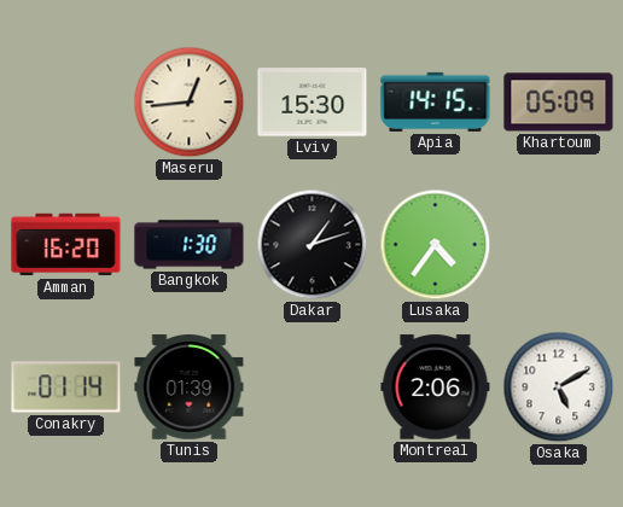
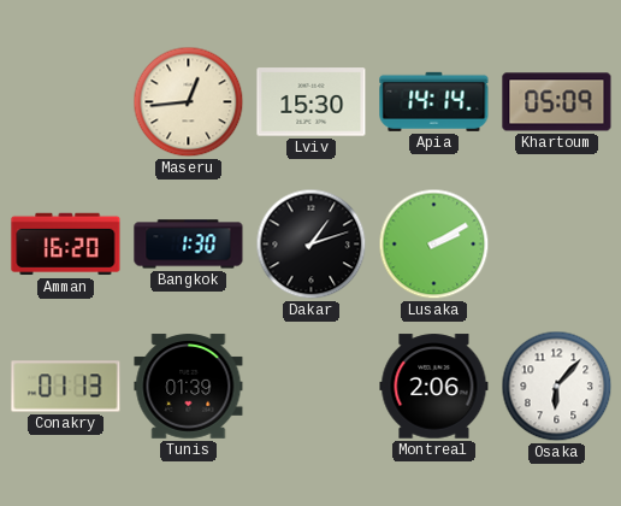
Apia: 14:15 -> 14:14 (434, 101)
Lusaka: 4:36 -> 2:10 (434, 245)
Conakry: 01:14 -> 01:13 (66, 387)
Osaka: 5:10 -> 6:07 (557, 387)
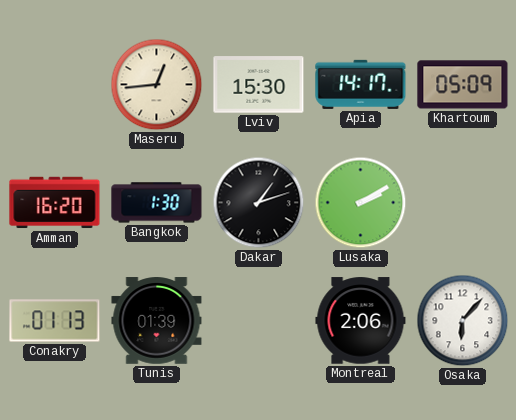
Apia: 14:14 -> 14:17 (361, 84)
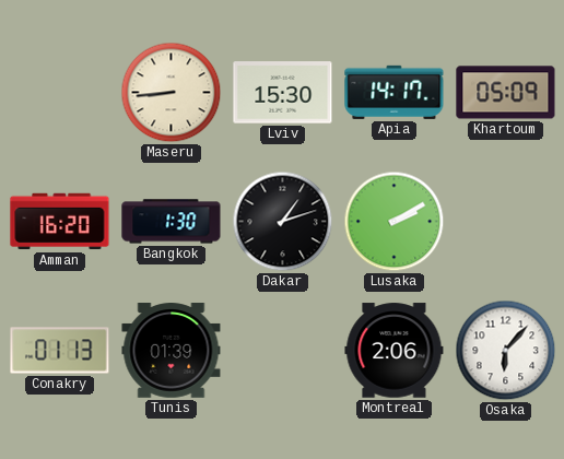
Maseru: 12:44 -> 8:44 (172, 93)
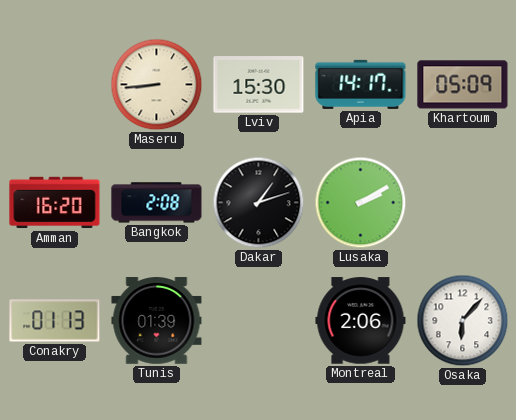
Bangkok: 1:30 -> 2:08 (157, 203)
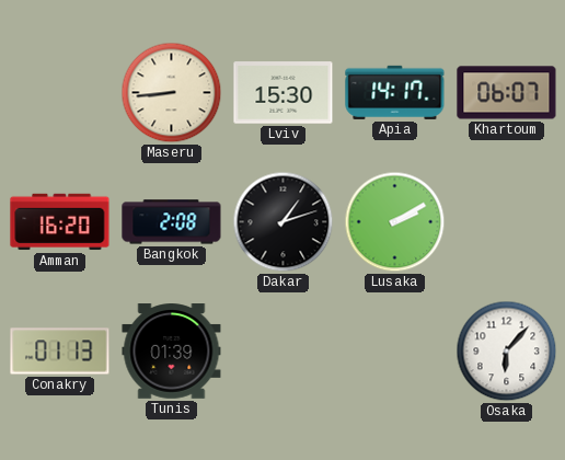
Khartoum: 05:09 -> 06:07 (507, 93)
Montreal: 2:06 -> none (361, 321)
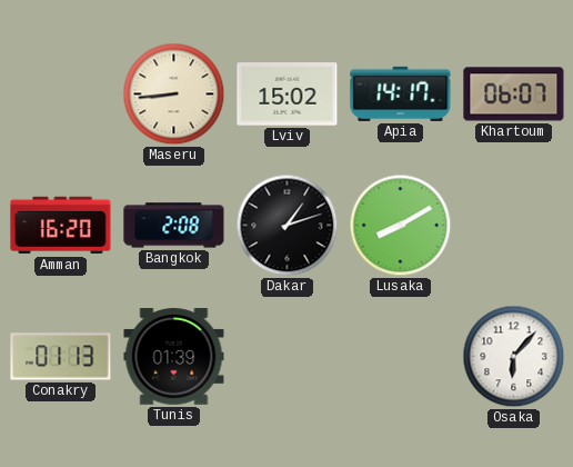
Lviv: 15:30 -> 15:02 (288, 95)
Lusaka: 2:10 -> 8:10 (401, 226)
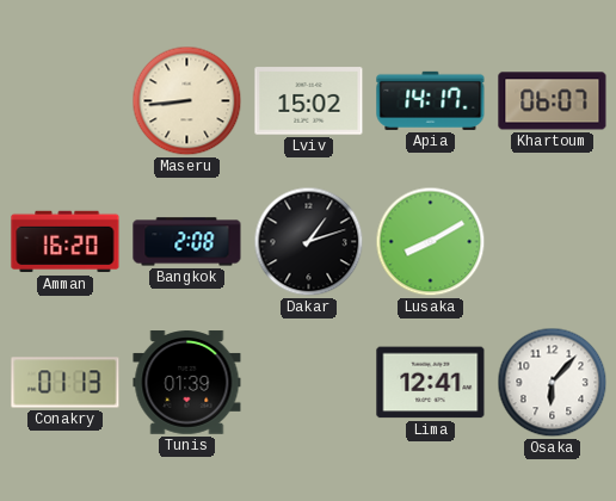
Lima: none -> 12:41 (431, 383)
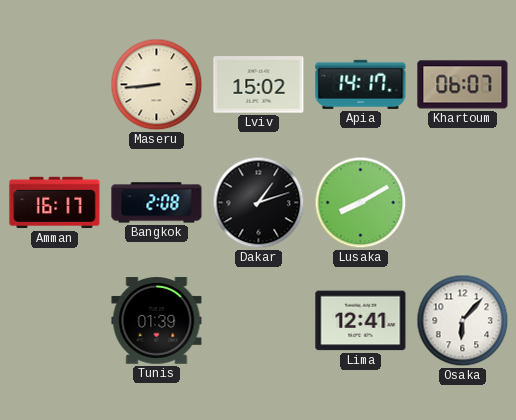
Amman: 16:20 -> 16:17 (55, 203)
Conakry: 01:13 -> none (66, 383)
